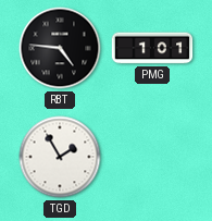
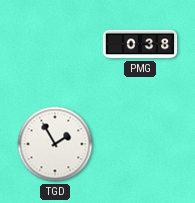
RBT: 4:46 -> none (60, 48)
PMG: 1:01 -> 0:38 (140, 44)
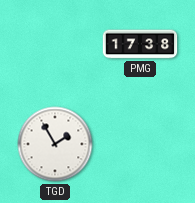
PMG: 0:38 -> 17:38 (140, 44)
